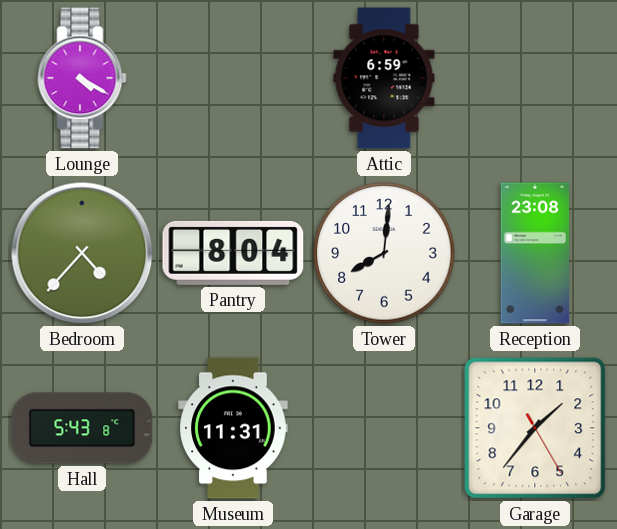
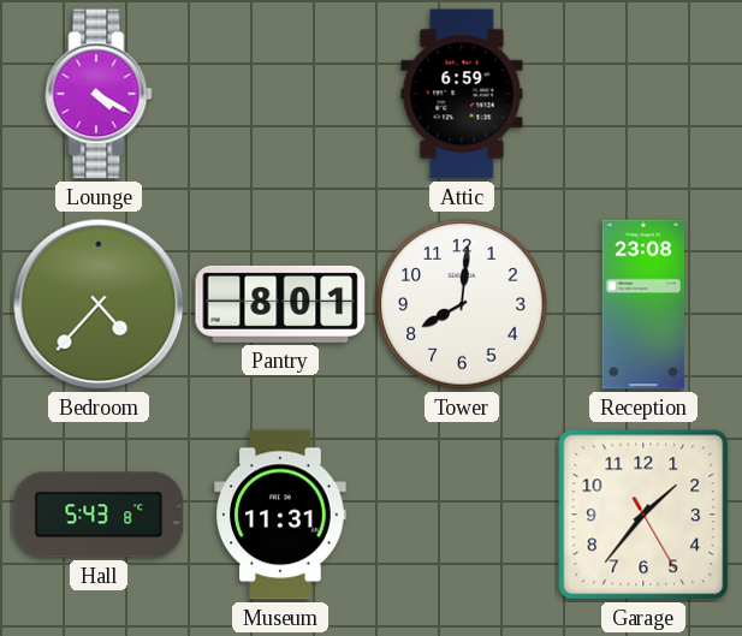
Pantry: 8:04 -> 8:01 (280, 304)
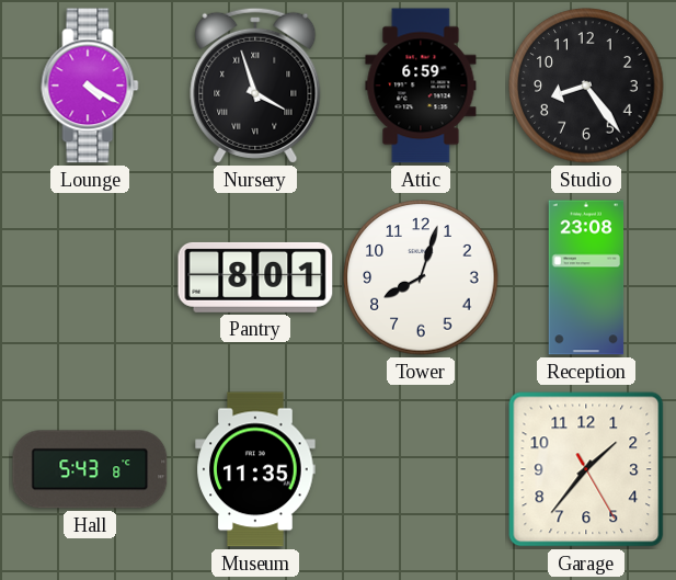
Nursery: none -> 3:57 (255, 86)
Studio: none -> 8:24 (586, 86)
Bedroom: 4:37 -> none (99, 304)
Tower: 8:01 -> 8:03 (421, 277)
Museum: 11:31 -> 11:35 (255, 469)
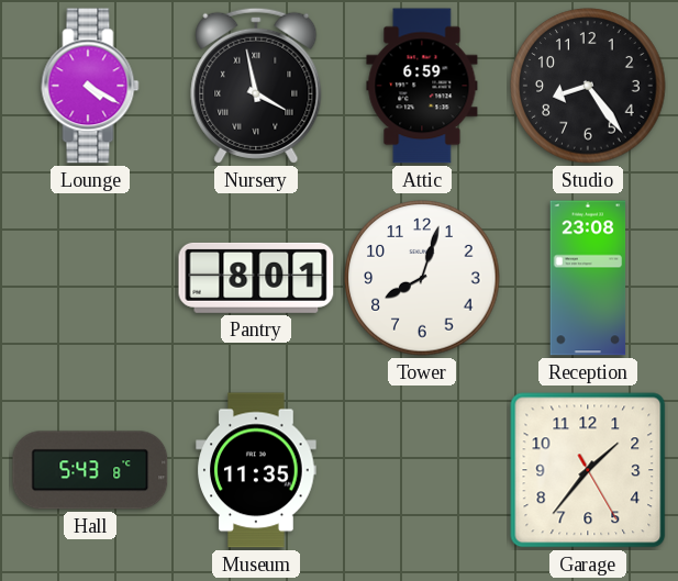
Nursery: 3:57 -> 3:58 (256, 86)
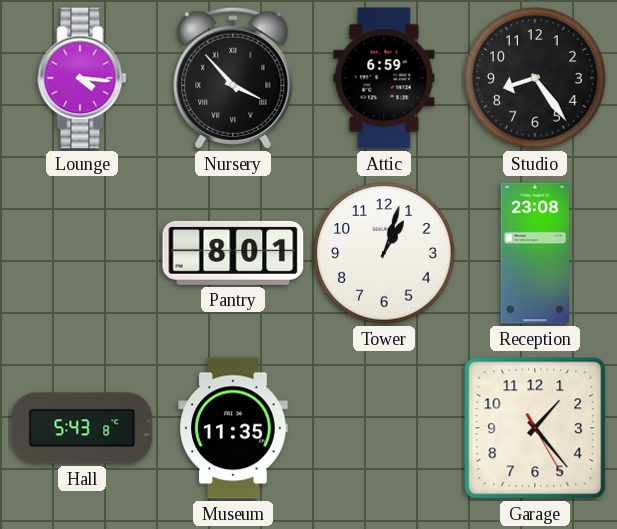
Lounge: 4:20 -> 4:16 (82, 78)
Nursery: 3:58 -> 3:53 (233, 78)
Tower: 8:03 -> 1:03 (384, 253)
Garage: 1:36 -> 1:23 (535, 428)
